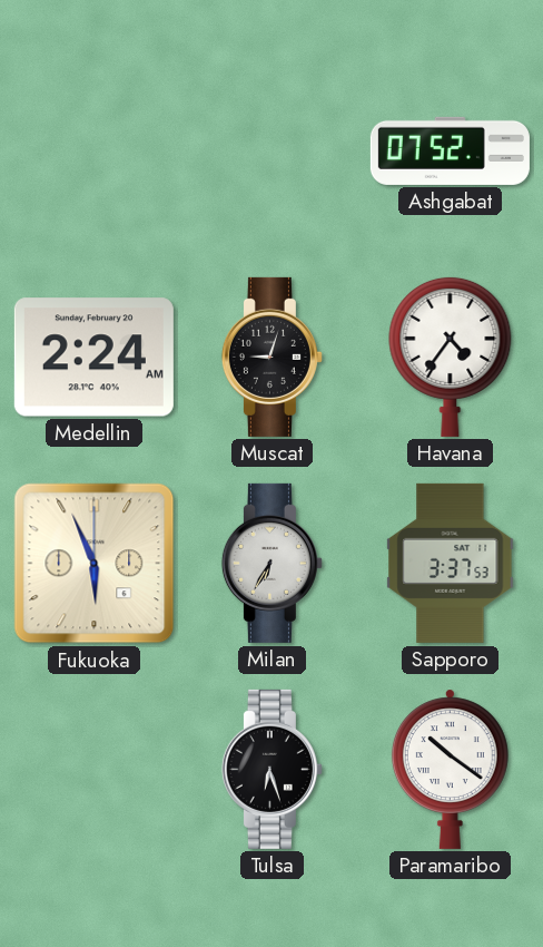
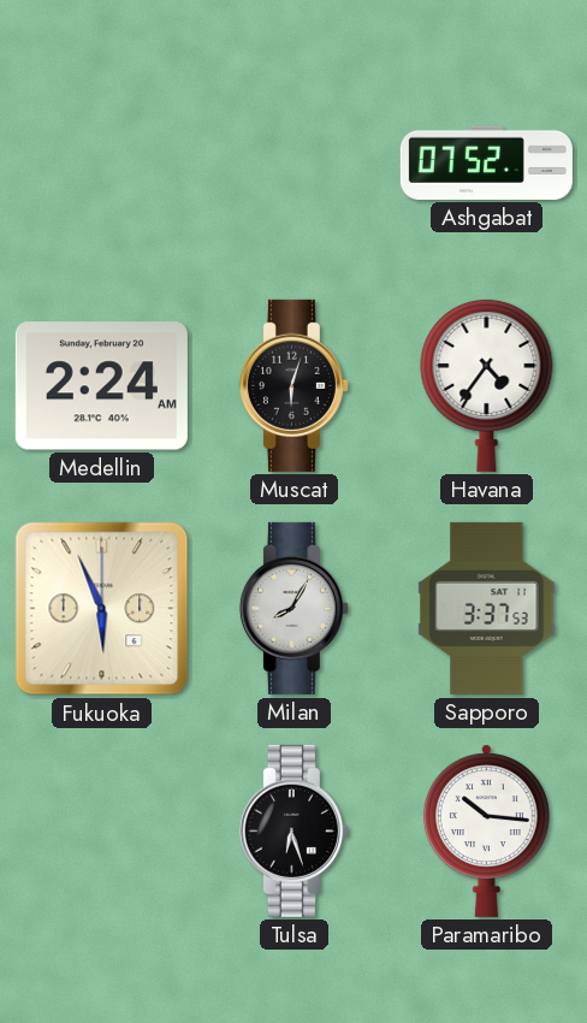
Muscat: 9:03 -> 6:03 (293, 385)
Milan: 6:35 -> 8:05 (293, 608)
Paramaribo: 10:21 -> 10:16 (486, 830)
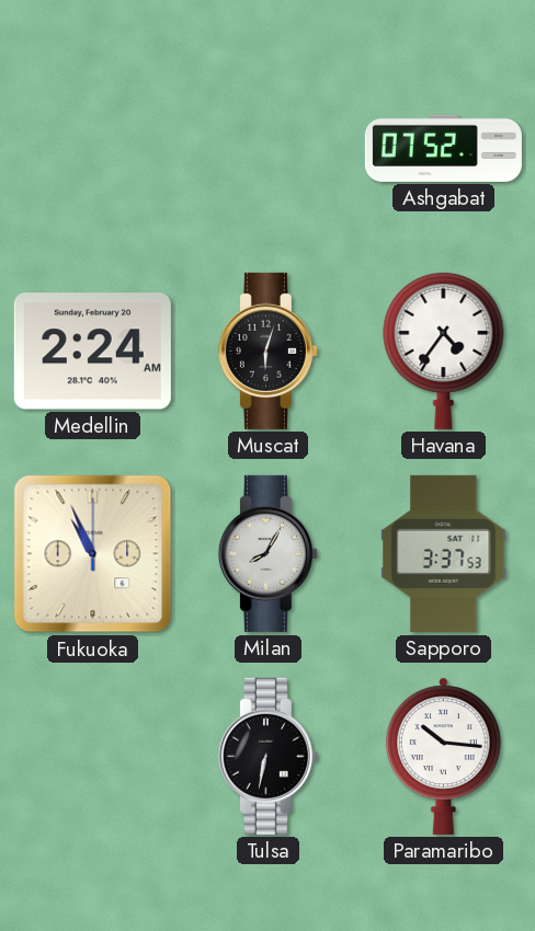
Fukuoka: 5:56 -> 10:56 (93, 554)
Tulsa: 6:27 -> 6:32 (267, 756)
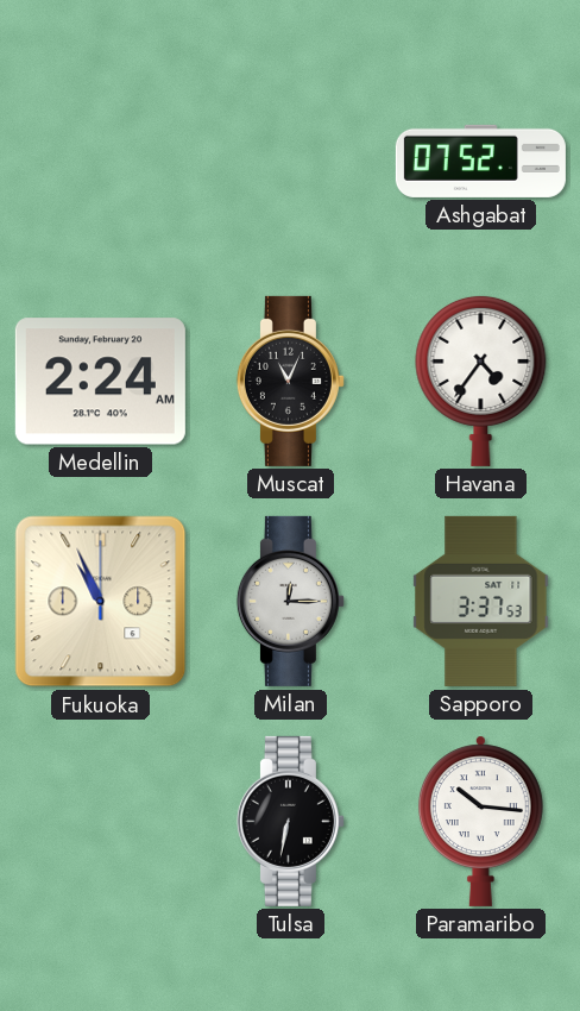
Muscat: 6:03 -> 11:04 (290, 381)
Milan: 8:05 -> 12:15 (290, 601)
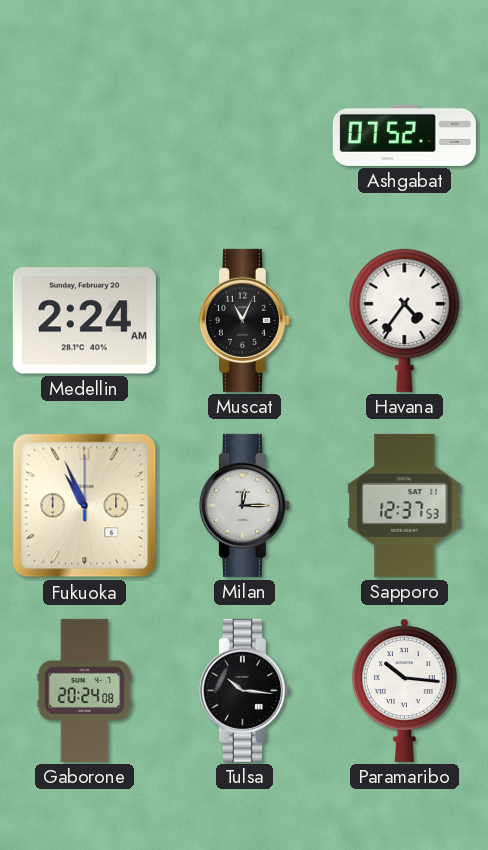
Sapporo: 3:37 -> 12:37 (405, 505)
Gaborone: none -> 20:24 (85, 690)
Tulsa: 6:32 -> 10:16 (244, 690)
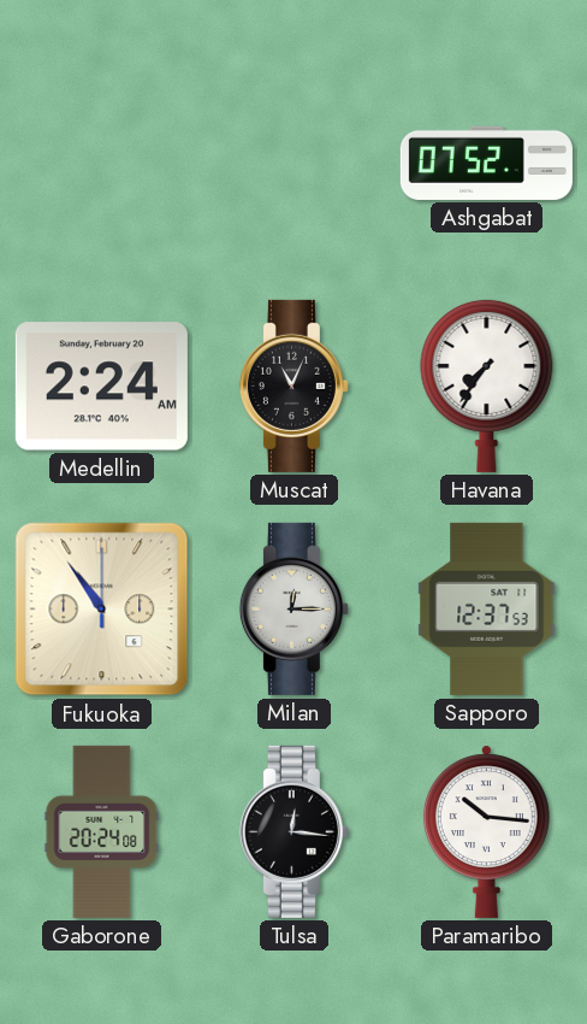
Havana: 4:36 -> 7:36 (487, 386)
Fukuoka: 10:56 -> 10:54 (102, 610)
Tulsa: 10:16 -> 12:16 (293, 831)
